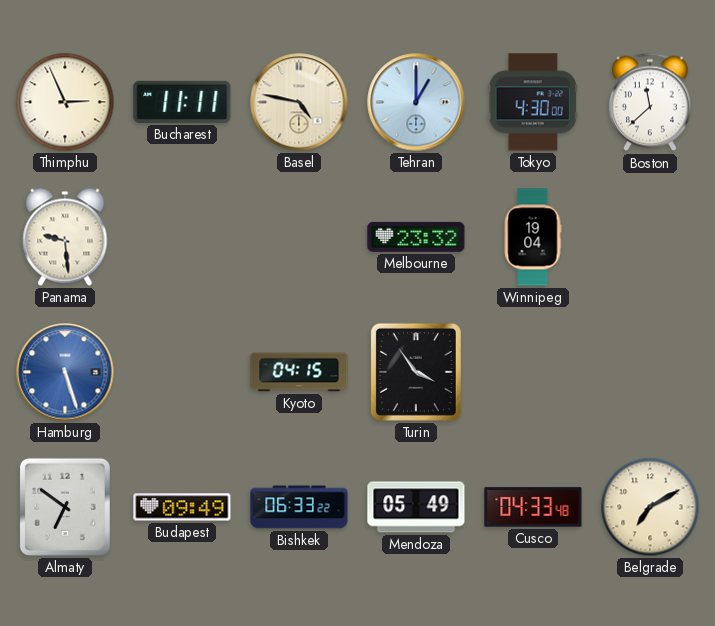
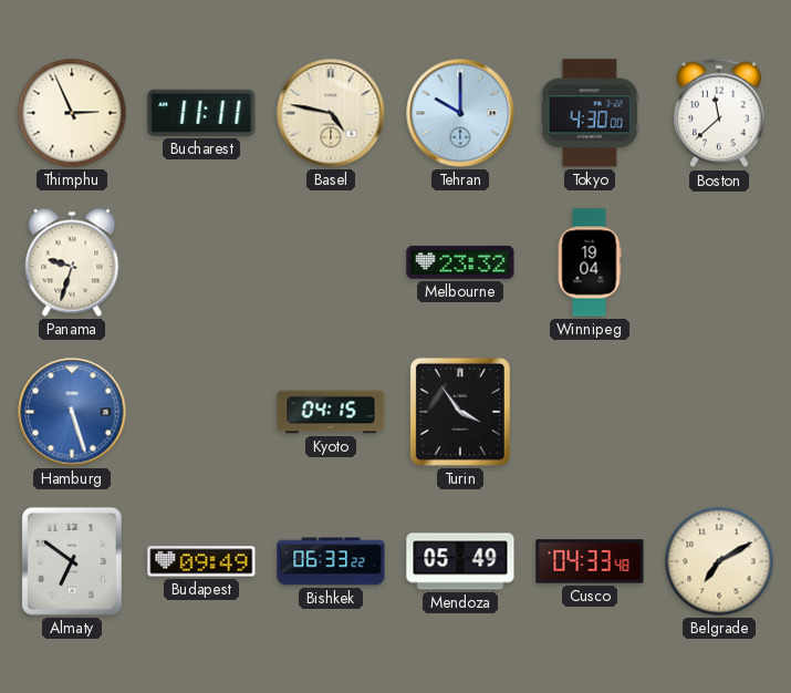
Tehran: 1:00 -> 10:00 (460, 113)
Panama: 9:29 -> 9:33 (72, 262)
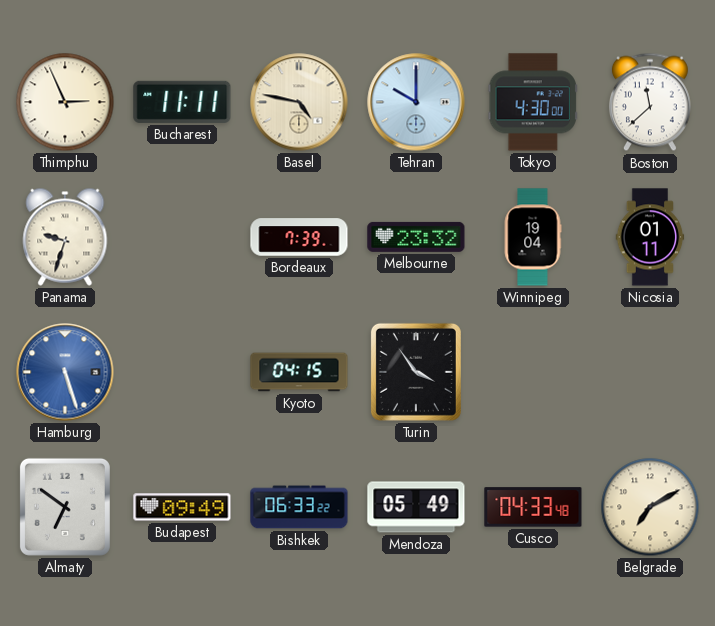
Bordeaux: none -> 7:39 (299, 237)
Nicosia: none -> 01:11 (650, 237)
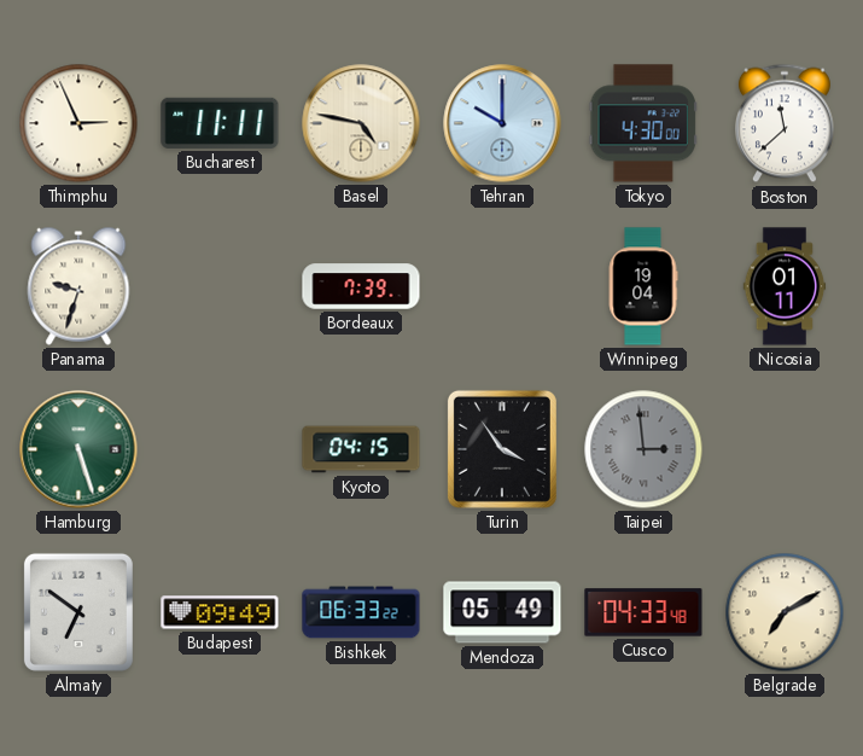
Melbourne: 23:32 -> none (416, 237)
Hamburg dial: blue -> green (78, 449)
Taipei: none -> 2:59 (643, 449)
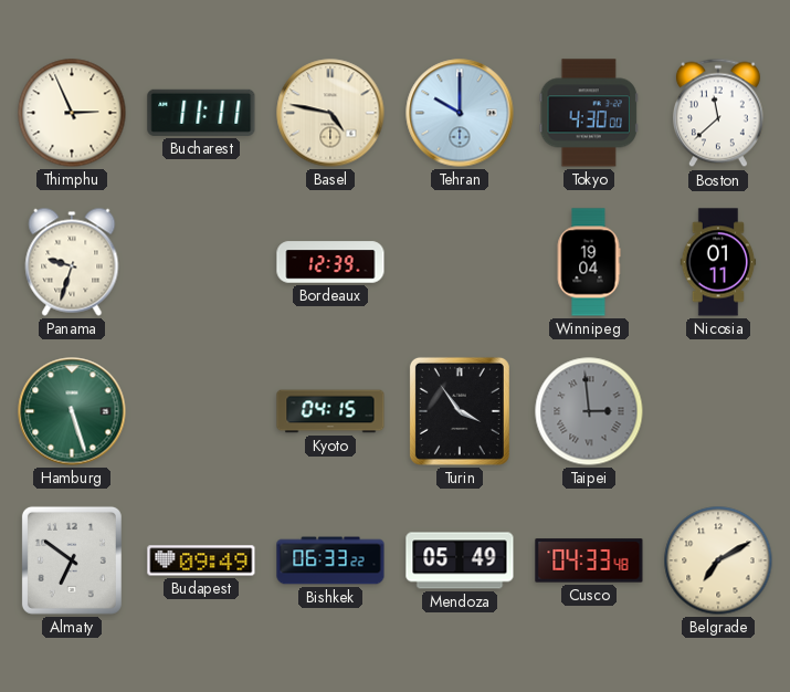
Bordeaux: 7:39 -> 12:39 (330, 262)
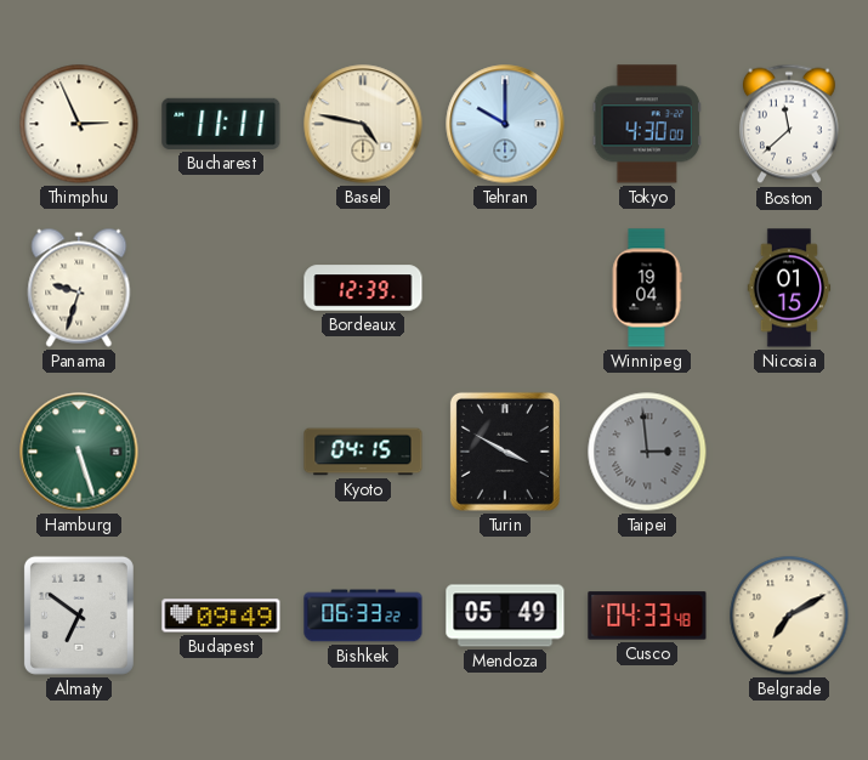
Nicosia: 01:11 -> 01:15 (789, 288)
Turin: 3:54 -> 3:50 (505, 452)
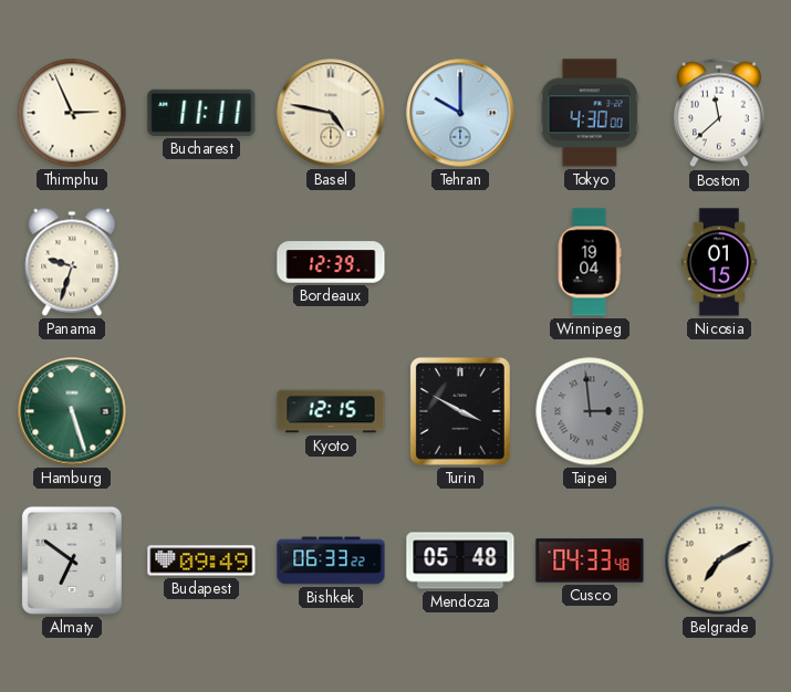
Kyoto: 04:15 -> 12:15 (331, 411)
Mendoza: 05:49 -> 05:48 (460, 560)
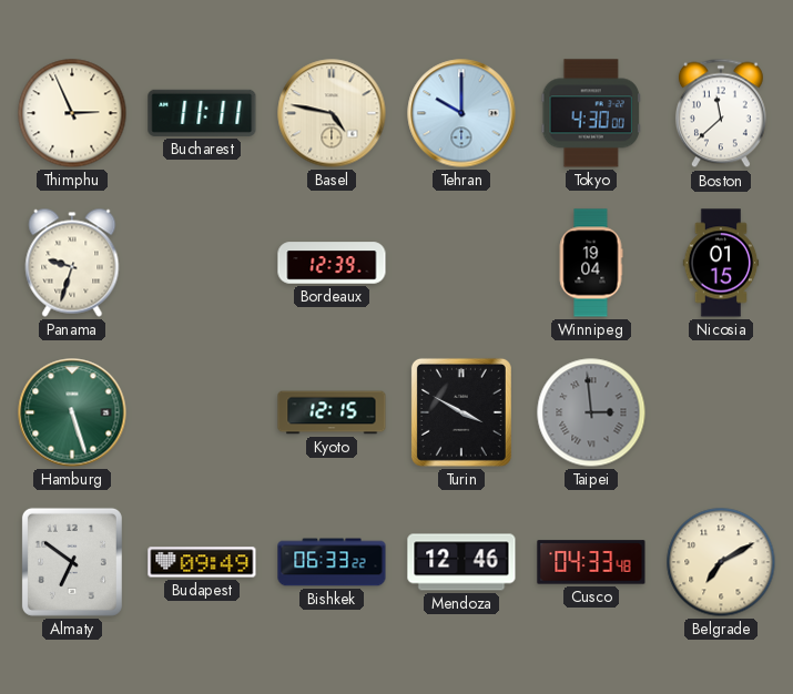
Mendoza: 05:48 -> 12:46 (461, 562)
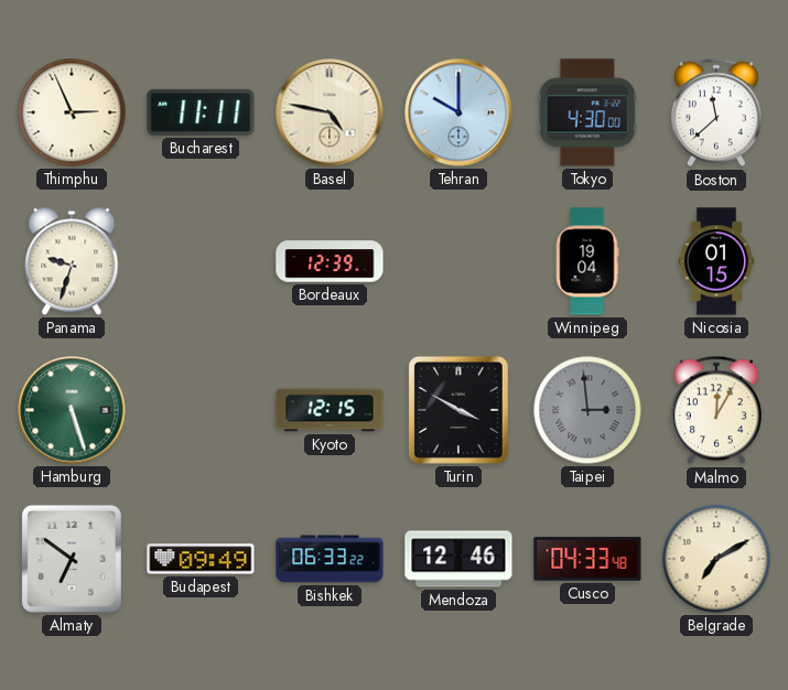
Malmo: none -> 12:05 (716, 410)
